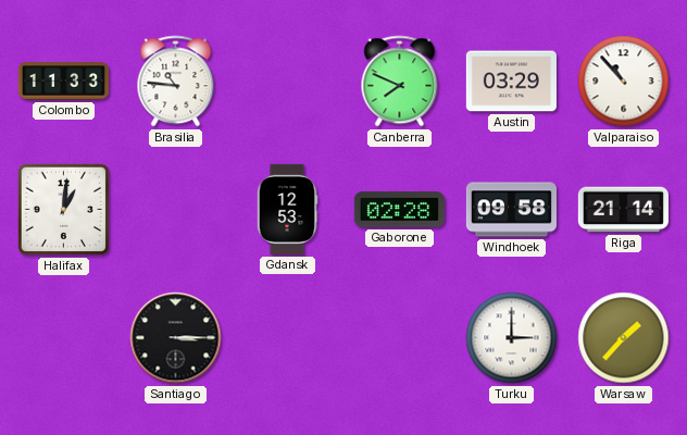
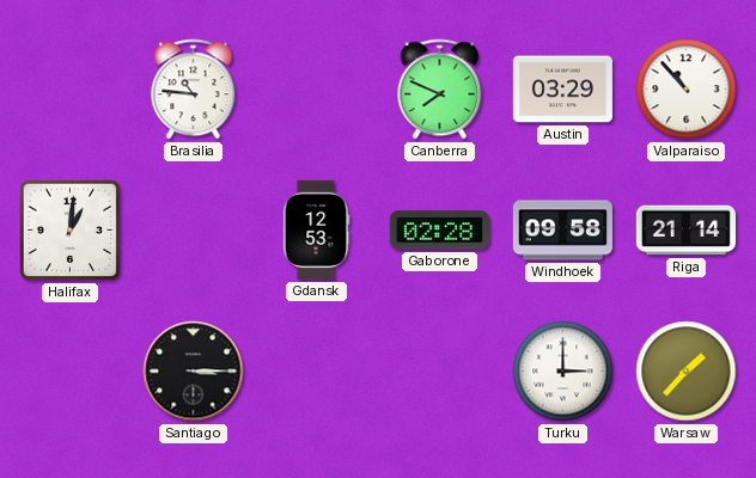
Colombo: 11:33 -> none (63, 82)
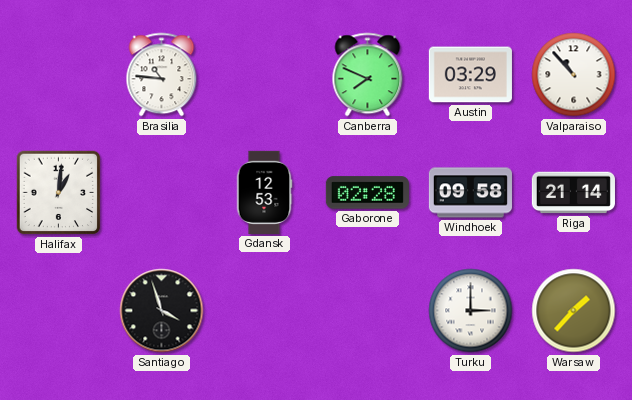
Santiago: 3:15 -> 3:57 (162, 311)
